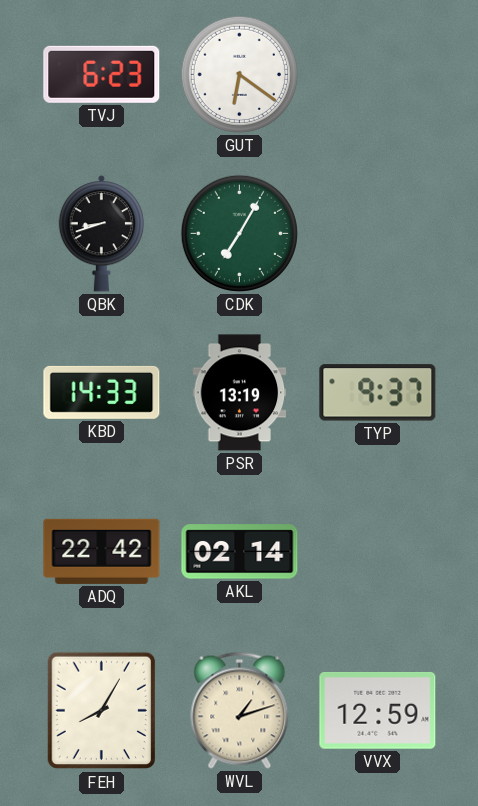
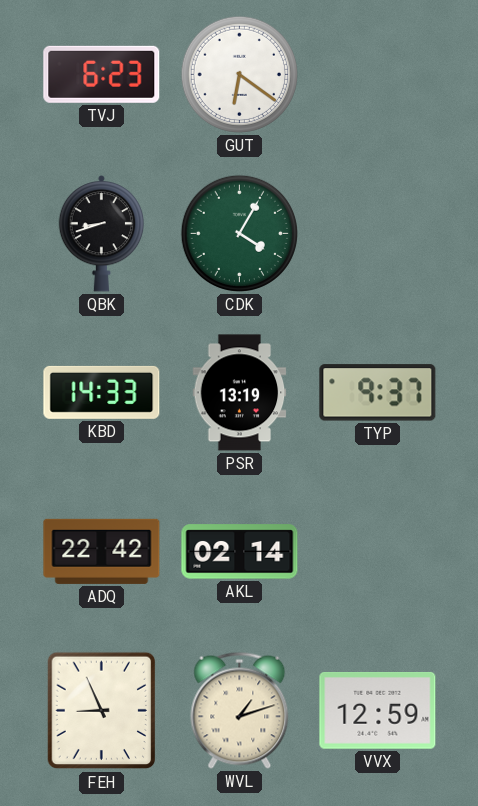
CDK: 7:05 -> 4:05 (239, 233)
FEH: 8:05 -> 8:56 (102, 711)
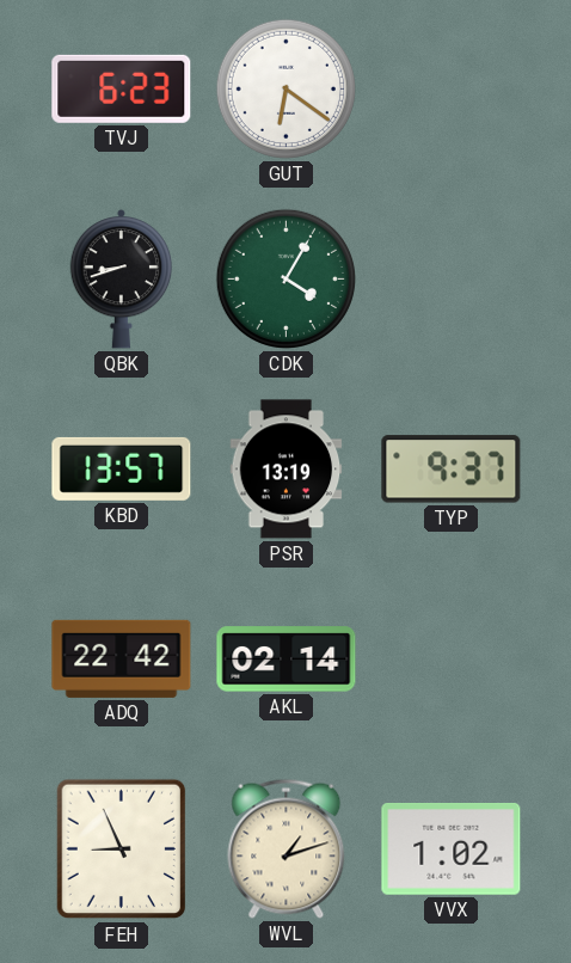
KBD: 14:33 -> 13:57 (122, 468)
VVX: 12:59 -> 1:02 (452, 849)
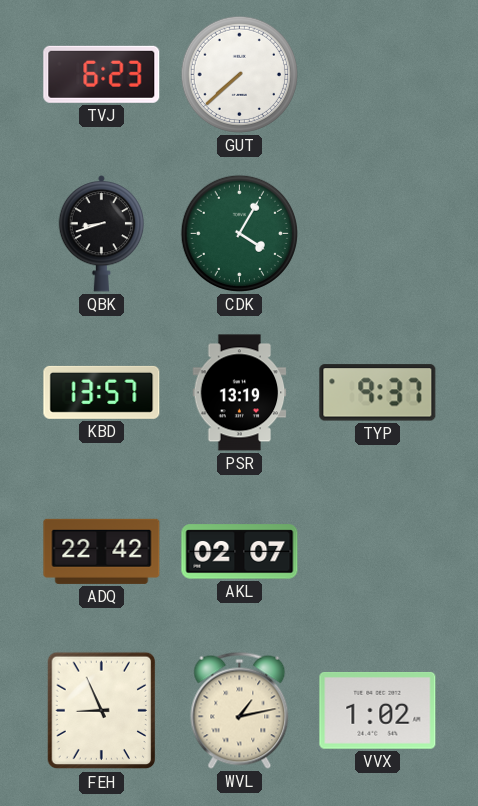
GUT: 6:21 -> 7:38 (239, 74)
AKL: 02:14 -> 02:07 (240, 552)
WVL: 1:12 -> 1:13 (240, 710)
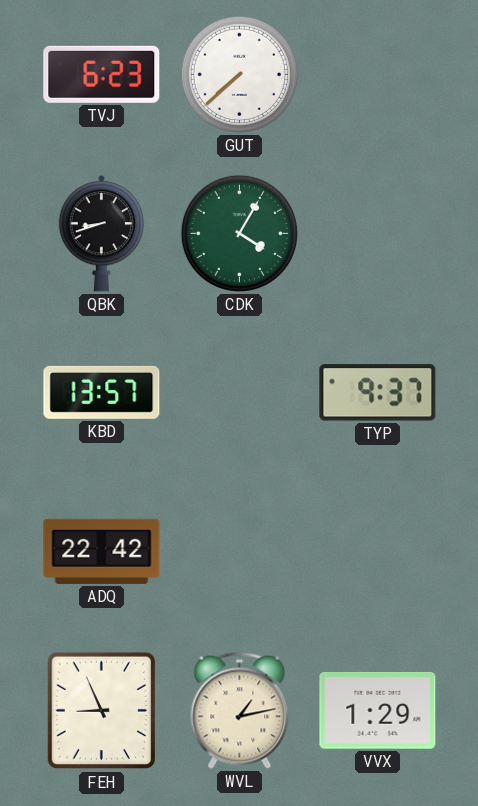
PSR: 13:19 -> none (240, 393)
AKL: 02:07 -> none (240, 552)
VVX: 1:02 -> 1:29 (378, 711)
